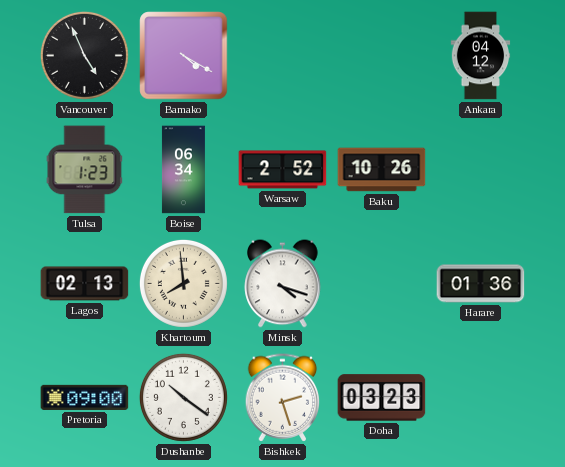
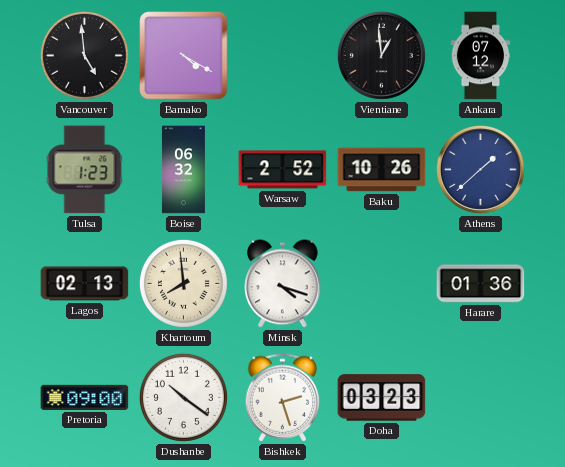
Vancouver: 4:56 -> 4:59 (84, 55)
Vientiane: none -> 12:59 (381, 55)
Ankara: 04:12 -> 07:12 (481, 56)
Boise: 06:34 -> 06:32 (183, 170)
Athens: none -> 1:38 (480, 169)
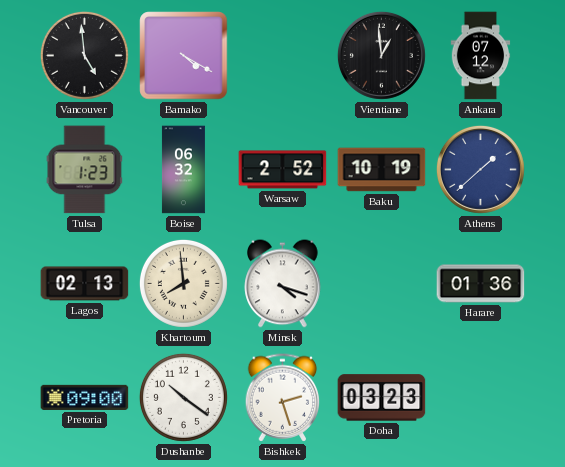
Baku: 10:26 -> 10:19 (382, 170)
